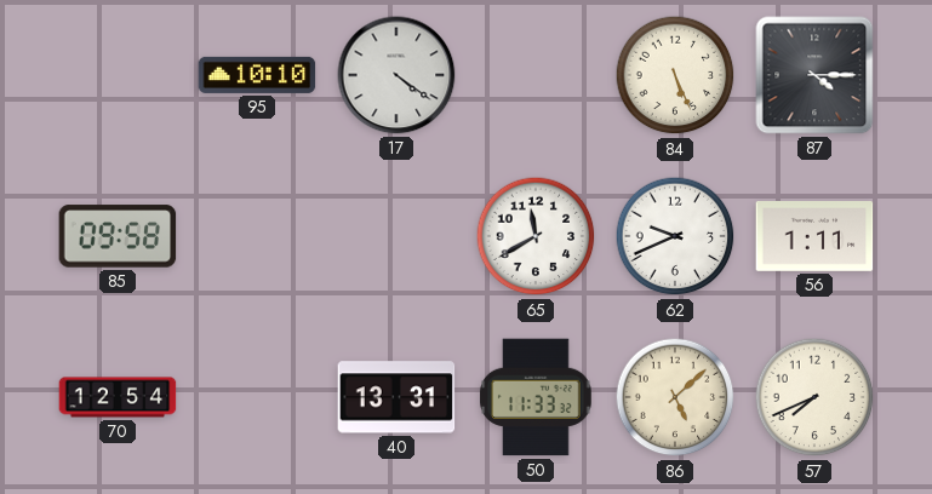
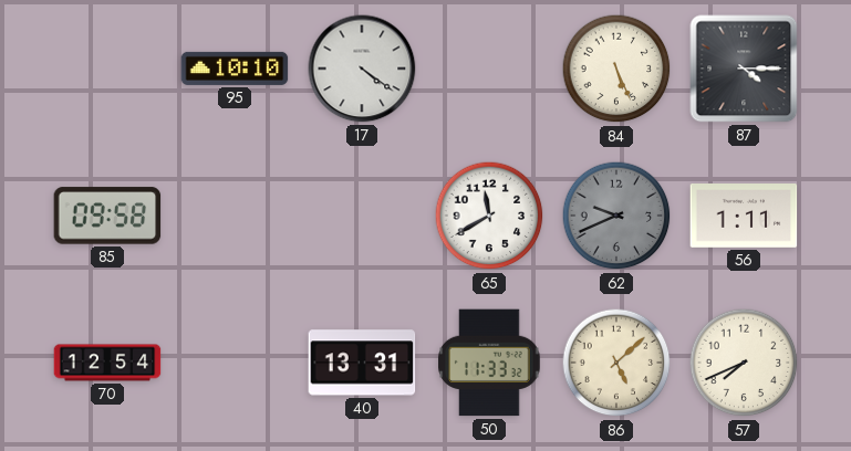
62 dial: white -> grey (616, 216)
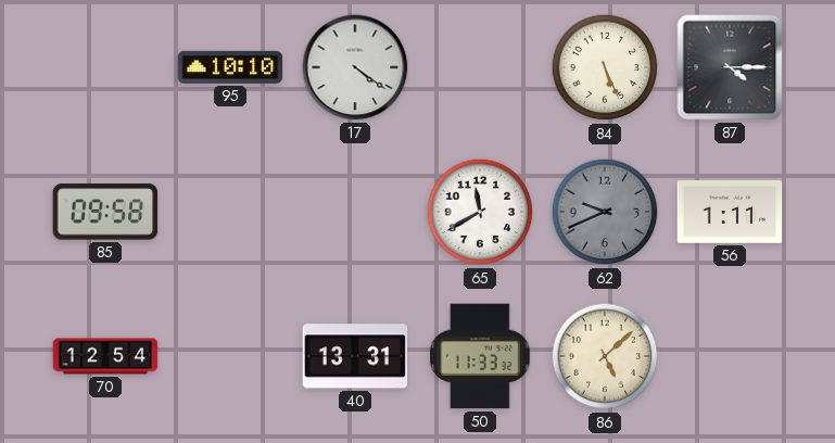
57: 7:41 -> none (744, 363)
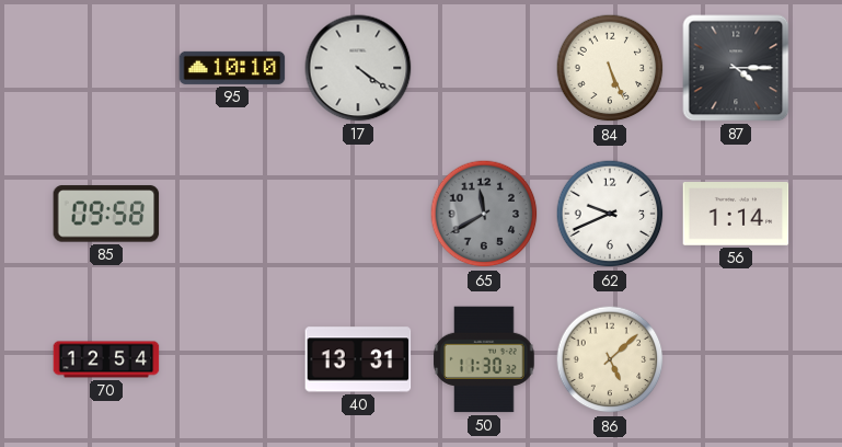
65 dial: white -> grey (484, 214)
62 dial: grey -> white (610, 214)
56: 1:11 -> 1:14 (736, 215)
50: 11:33 -> 11:30 (484, 359)
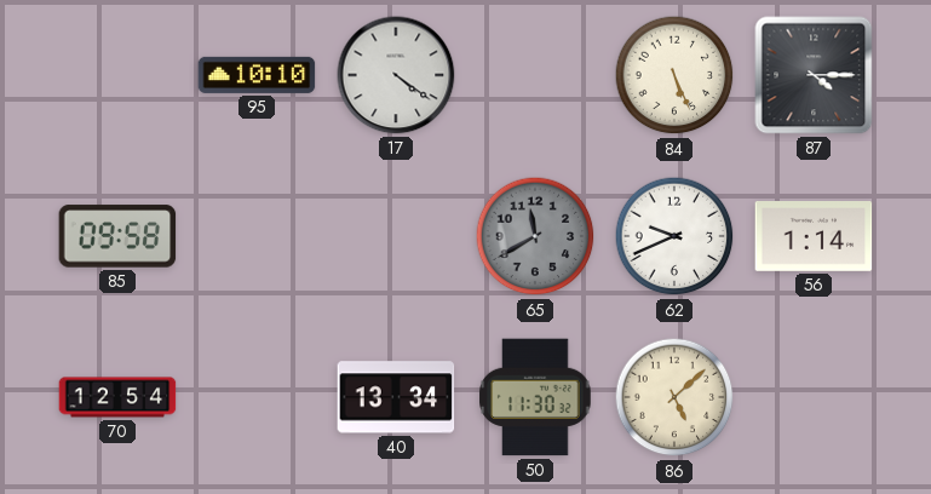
40: 13:31 -> 13:34 (396, 397)
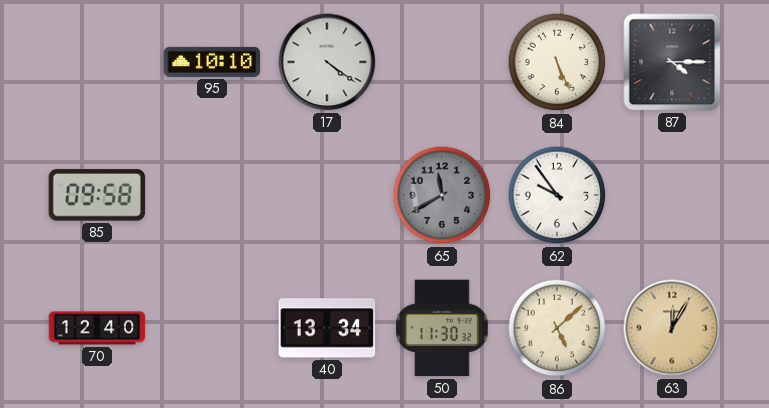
62: 9:41 -> 9:54 (557, 195)
56: 1:14 -> none (814, 237)
70: 12:54 -> 12:40 (97, 328)
63: none -> 12:05 (672, 328)
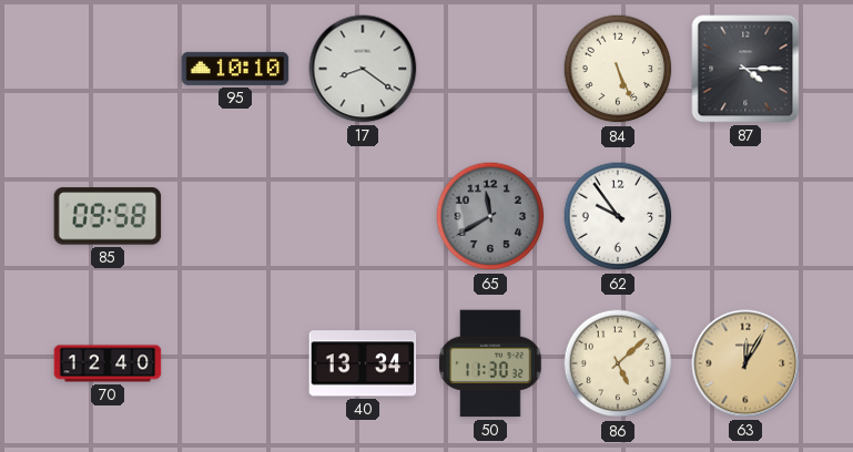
17: 4:21 -> 8:21 (363, 69)
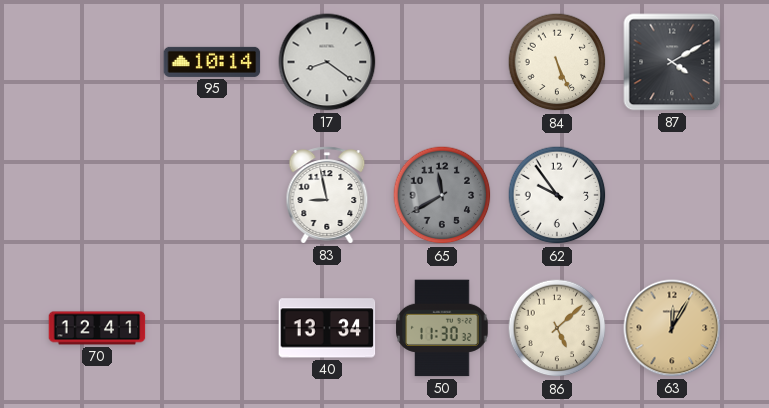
95: 10:10 -> 10:14 (212, 62)
87: 4:15 -> 4:10 (672, 62)
85: 09:58 -> none (108, 216)
83: none -> 8:58 (327, 195)
70: 12:40 -> 12:41 (97, 328)
